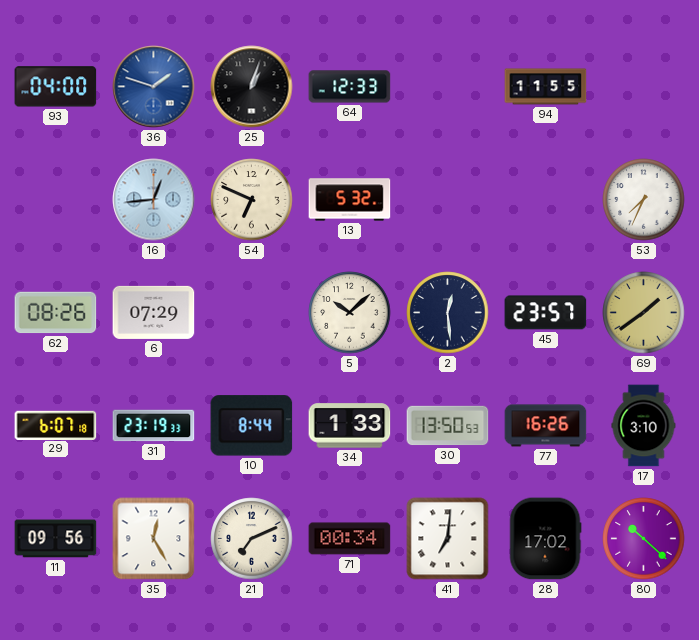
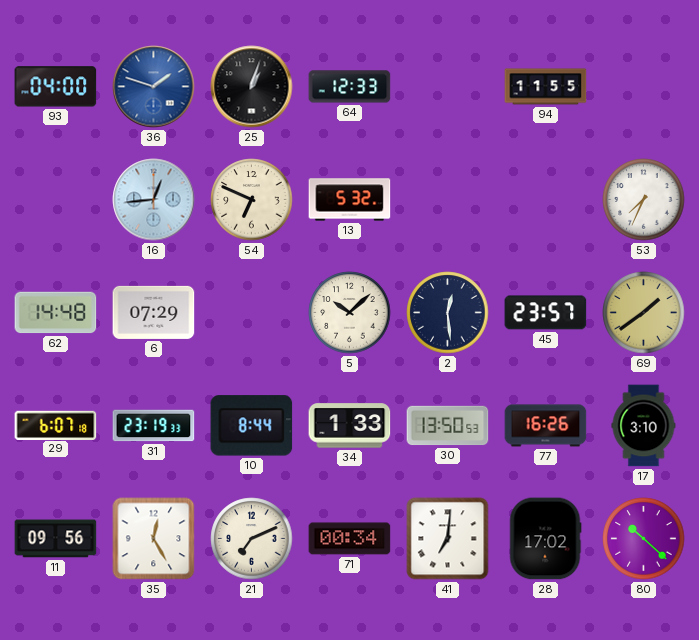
62: 08:26 -> 14:48 (56, 313)
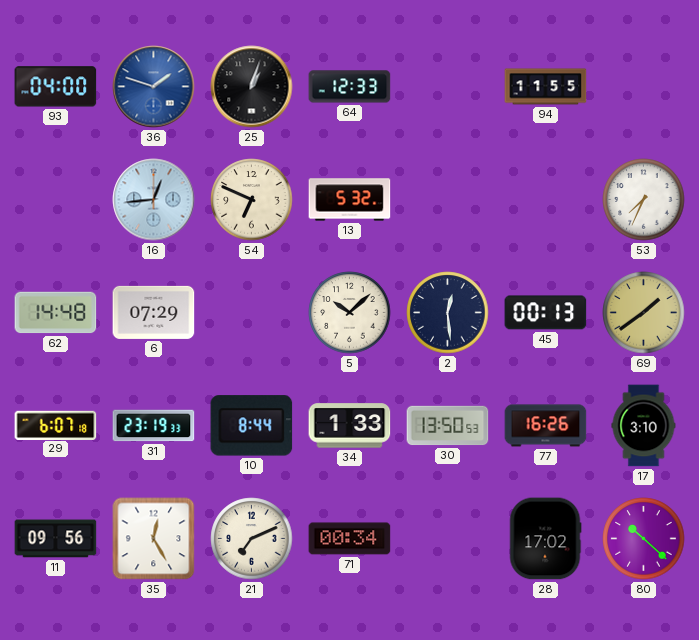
45: 23:57 -> 00:13 (546, 313)
41: 7:01 -> none (448, 539)
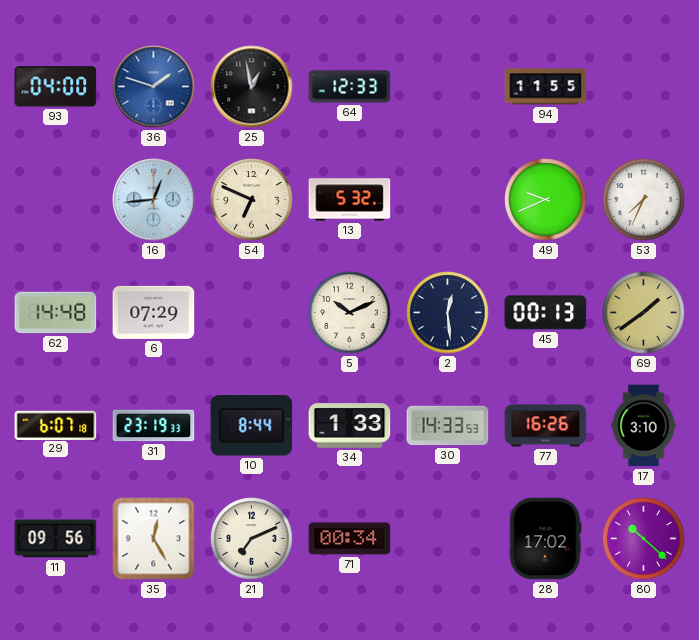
25: 1:03 -> 12:58 (252, 87)
49: none -> 9:41 (546, 200)
5: 10:08 -> 10:11 (350, 313)
30: 13:50 -> 14:33 (448, 426)
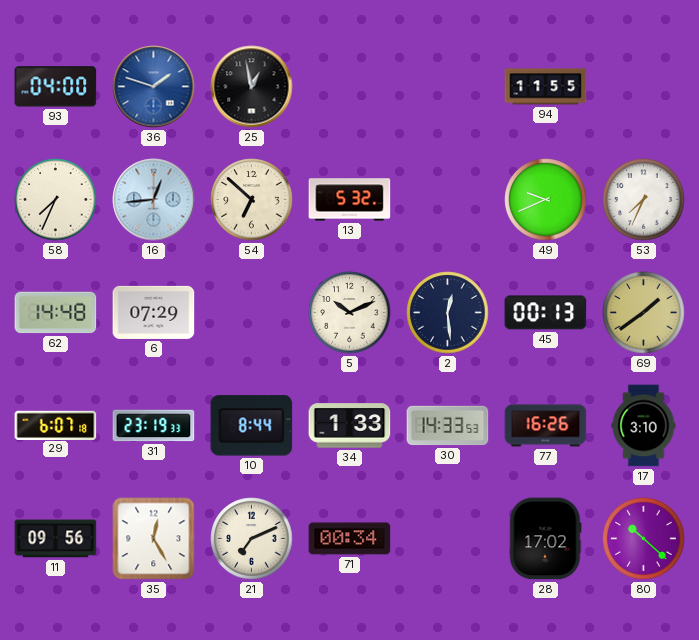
64: 12:33 -> none (350, 87)
58: none -> 7:34 (56, 200)
54: 6:49 -> 6:52 (252, 200)
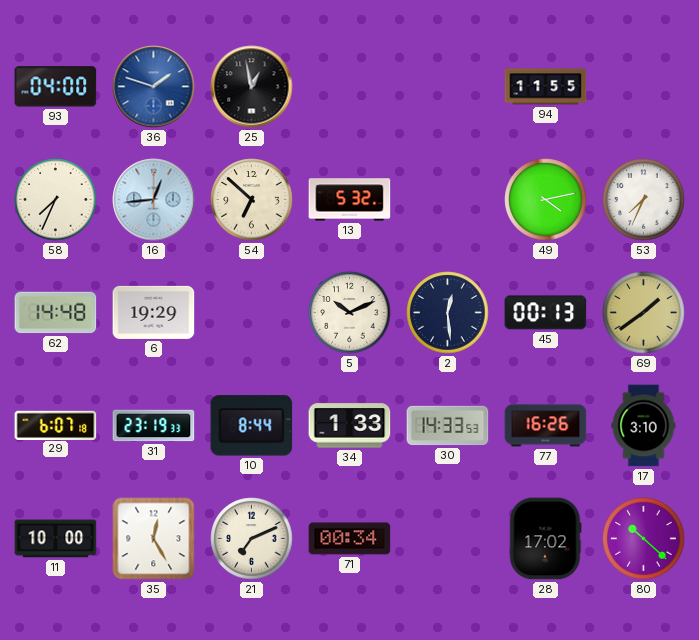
49: 9:41 -> 4:13 (546, 200)
6: 07:29 -> 19:29 (154, 312)
11: 09:56 -> 10:00 (56, 539)
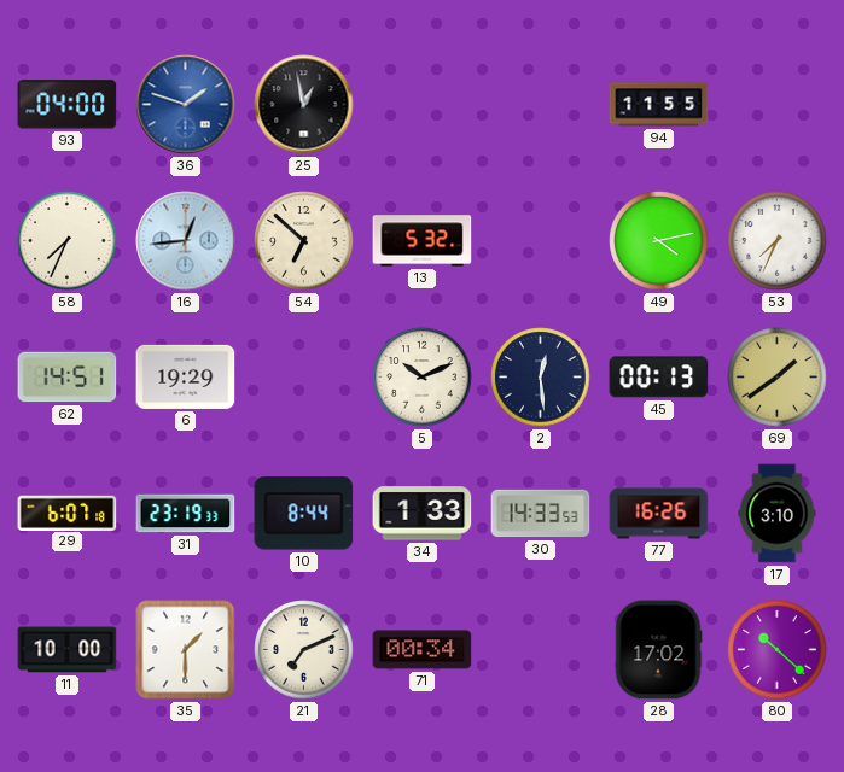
62: 14:48 -> 14:51 (68, 378)
35: 12:25 -> 1:30 (186, 650)
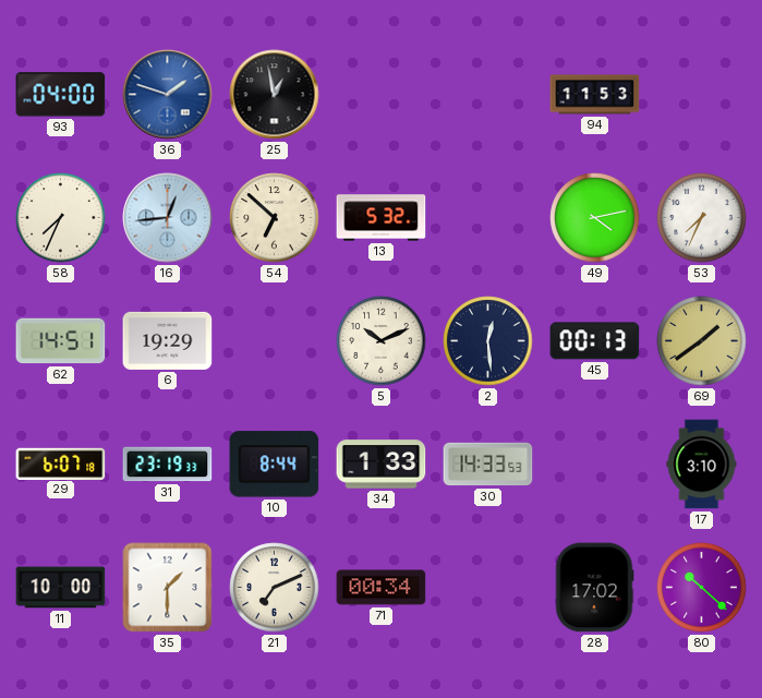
94: 11:55 -> 11:53 (595, 95)
77: 16:26 -> none (659, 514)
